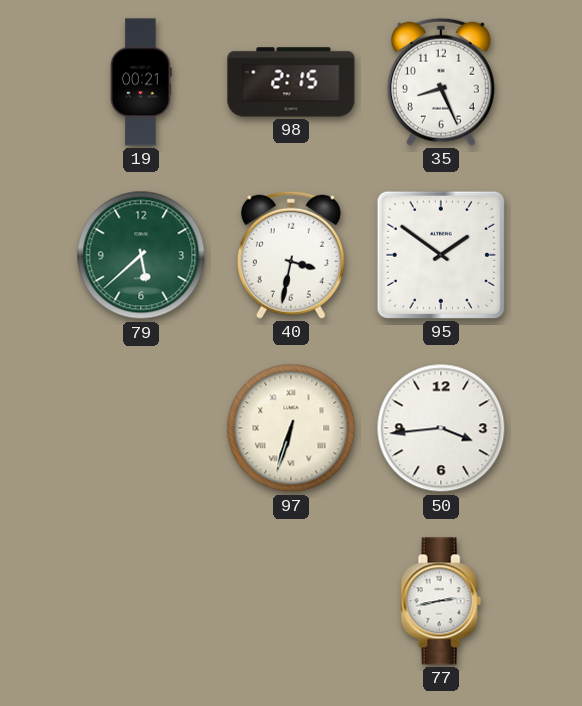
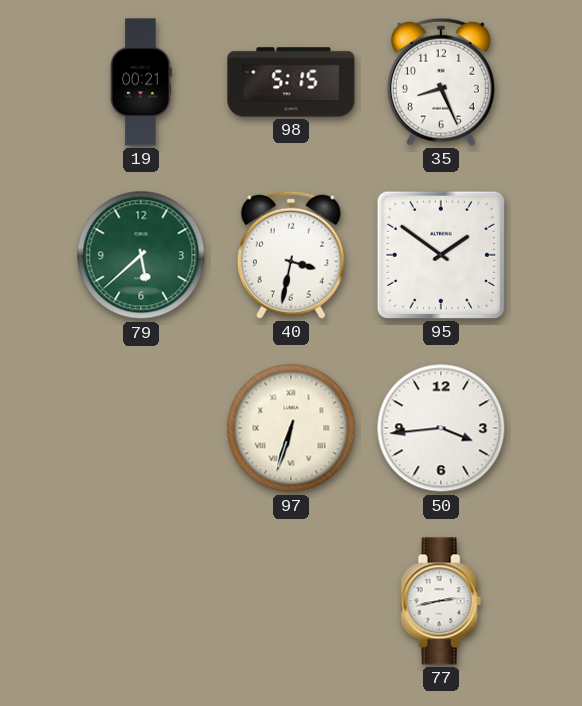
98: 2:15 -> 5:15 (291, 82)
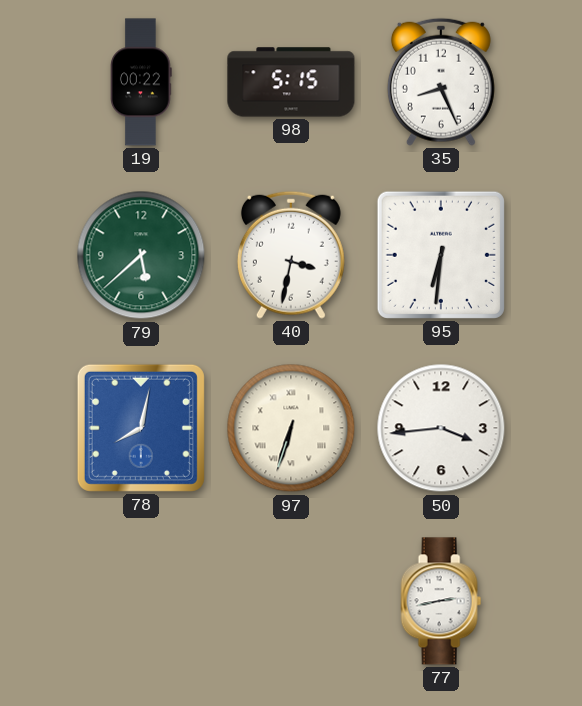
19: 00:21 -> 00:22 (141, 82)
95: 1:51 -> 6:31 (441, 255)
78: none -> 8:02 (141, 428)
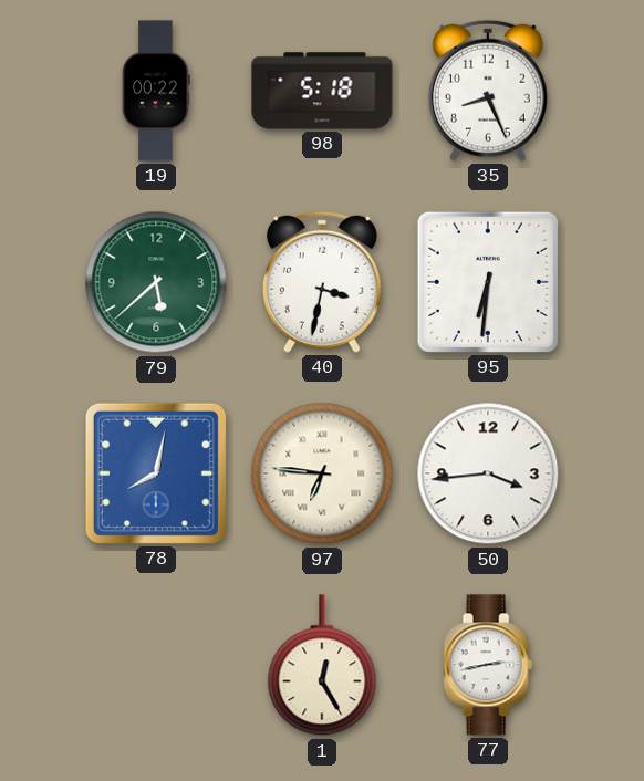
98: 5:15 -> 5:18 (322, 91)
97: 6:33 -> 6:46 (322, 473)
1: none -> 12:25 (322, 666)
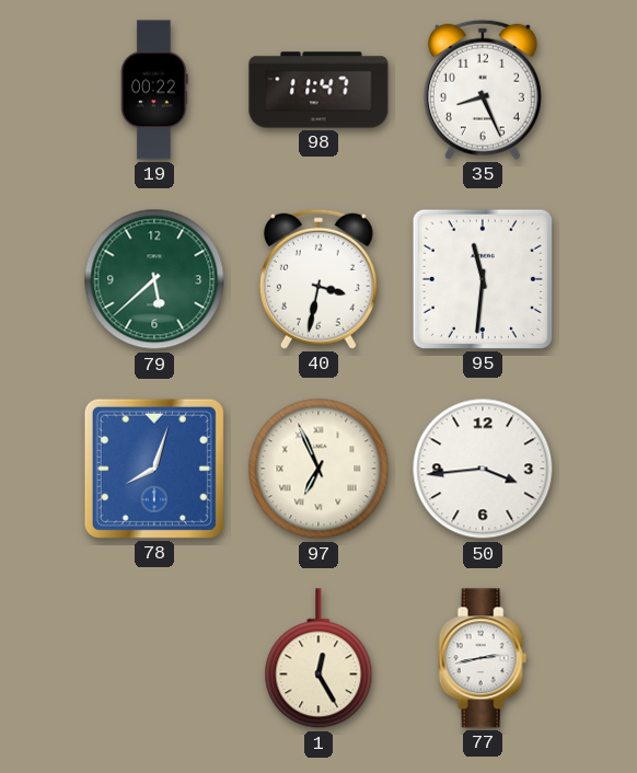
98: 5:18 -> 11:47 (319, 90)
95: 6:31 -> 11:31 (483, 279)
78: 8:02 -> 8:03 (154, 469)
97: 6:46 -> 6:56 (319, 469)
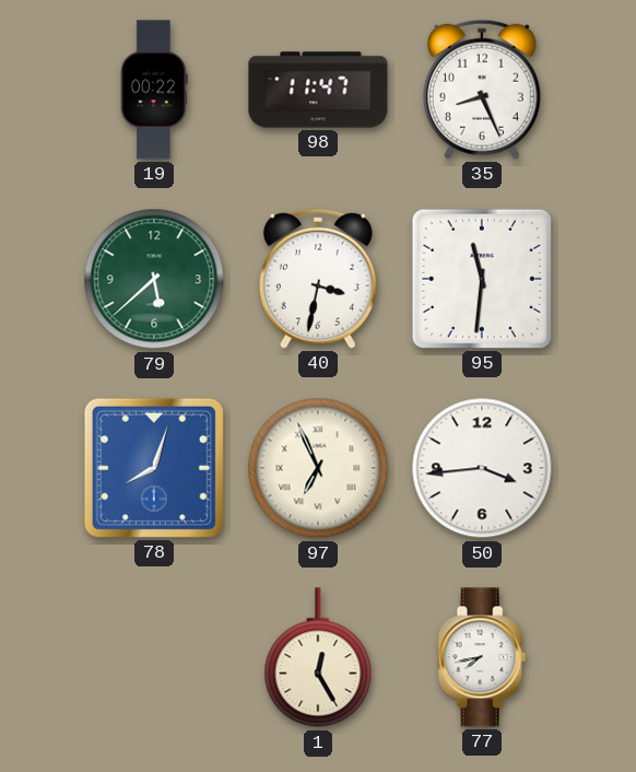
77: 2:43 -> 7:43 (482, 657)
